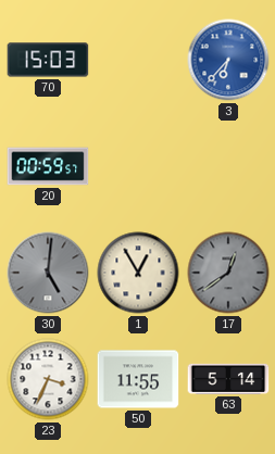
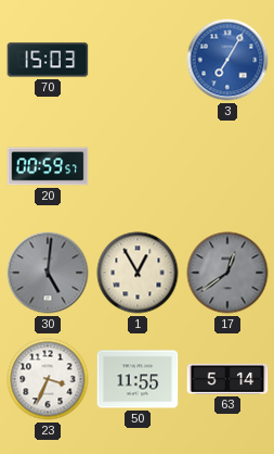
3: 6:37 -> 7:05 (227, 60)
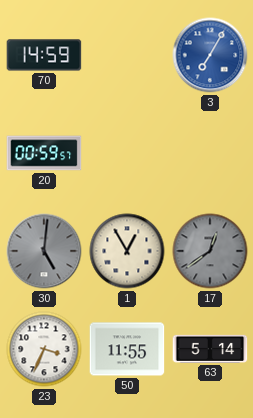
70: 15:03 -> 14:59 (44, 55)
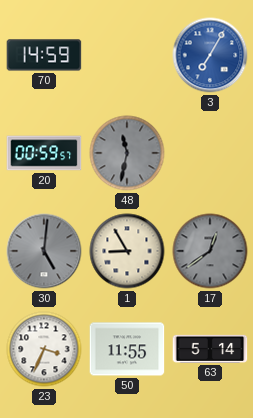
48: none -> 11:32 (127, 153)
1: 12:55 -> 8:55 (127, 251)
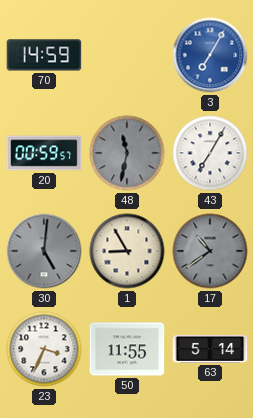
43: none -> 7:05 (210, 153)
17: 12:39 -> 10:39 (210, 251)
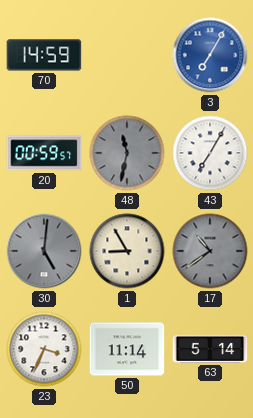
50: 11:55 -> 11:14 (127, 349)
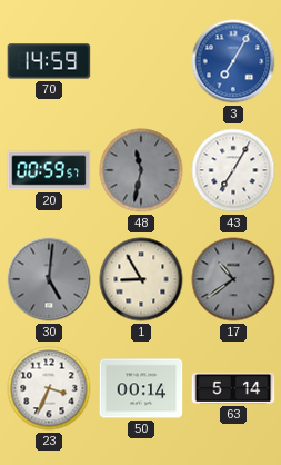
50: 11:14 -> 00:14 (141, 388)
